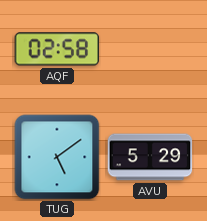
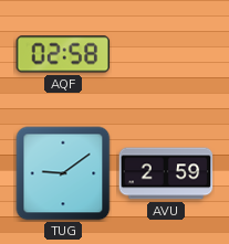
TUG: 5:09 -> 9:09 (63, 173)
AVU: 5:29 -> 2:59 (166, 173)
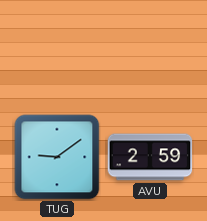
AQF: 02:58 -> none (63, 54)
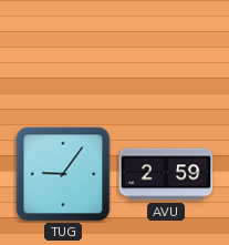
TUG: 9:09 -> 9:06 (63, 174)
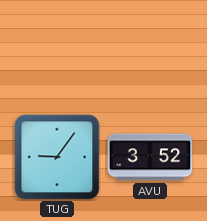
AVU: 2:59 -> 3:52 (150, 157)
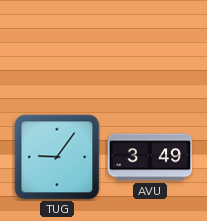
AVU: 3:52 -> 3:49 (150, 157)
